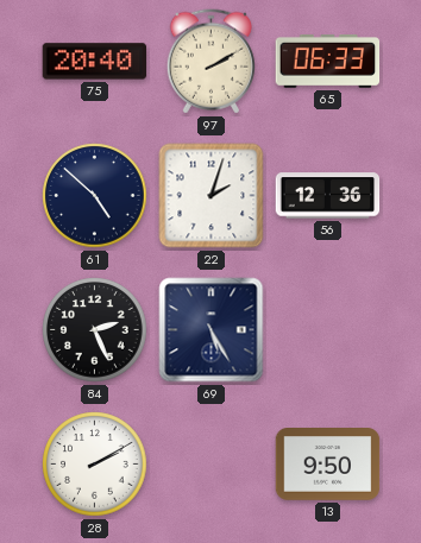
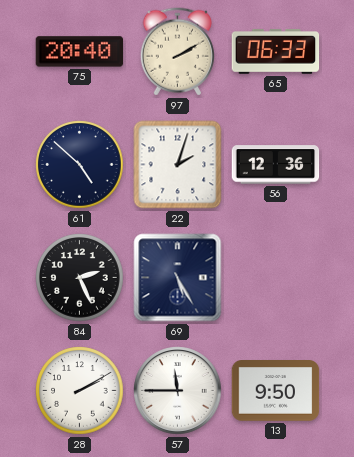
57: none -> 11:45 (178, 391)
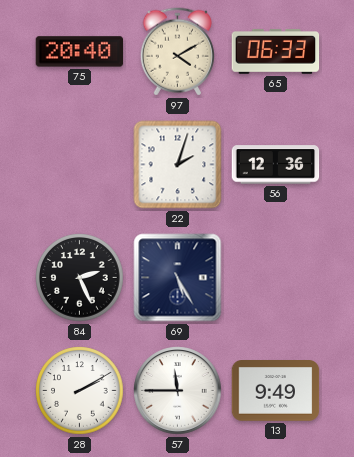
97: 2:10 -> 4:10 (177, 52)
61: 4:52 -> none (80, 165)
13: 9:50 -> 9:49 (276, 391)
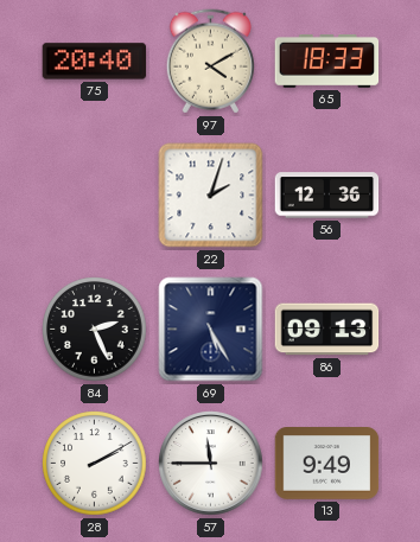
65: 06:33 -> 18:33 (327, 60)
86: none -> 09:13 (327, 330)
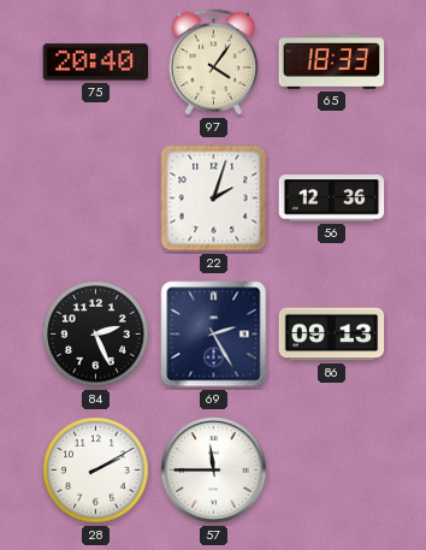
97: 4:10 -> 4:06 (213, 63)
69: 5:25 -> 2:25 (214, 335)
13: 9:49 -> none (327, 464)
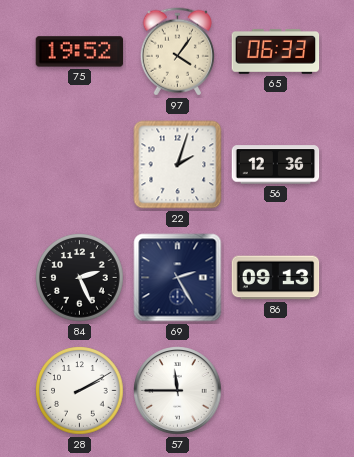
75: 20:40 -> 19:52 (80, 52)
65: 18:33 -> 06:33 (276, 51)
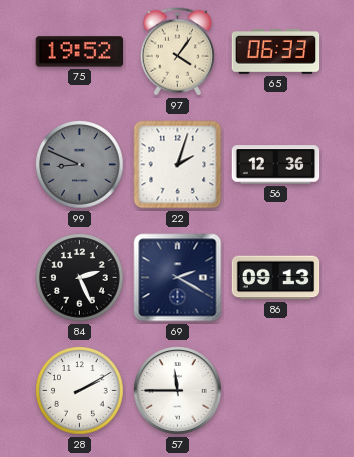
99: none -> 8:49 (80, 165)
69: 2:25 -> 2:20 (178, 278)
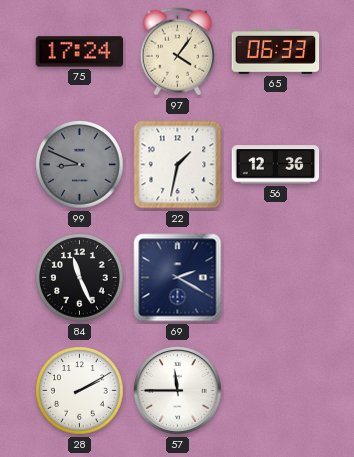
75: 19:52 -> 17:24 (80, 52)
22: 2:03 -> 1:32 (178, 165)
84: 2:26 -> 11:26 (80, 278)
86: 09:13 -> none (276, 278)
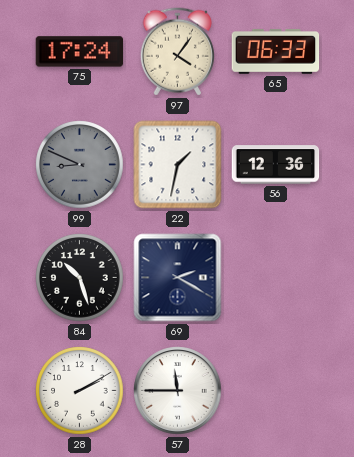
84: 11:26 -> 10:27 (80, 278)
